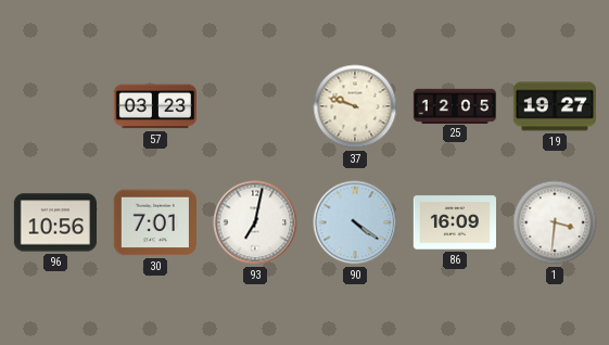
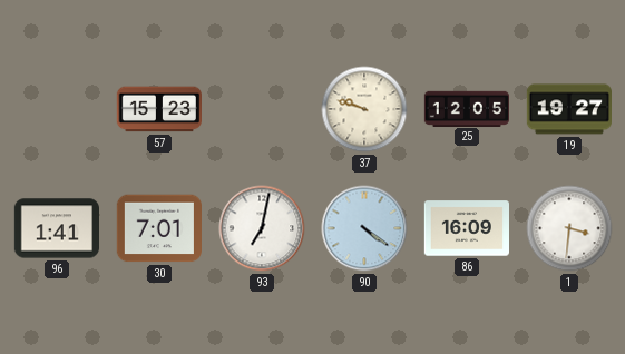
57: 03:23 -> 15:23 (158, 109)
96: 10:56 -> 1:41 (56, 228)
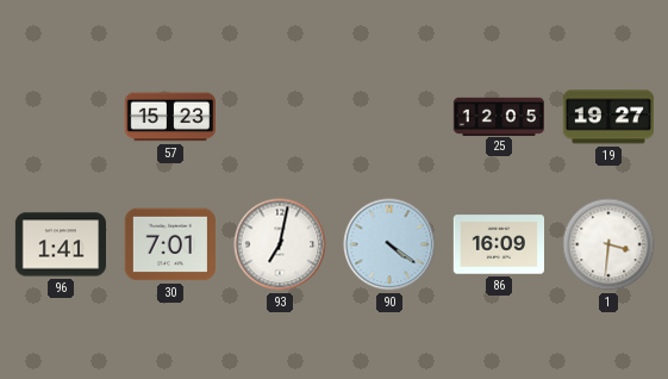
37: 9:48 -> none (364, 109)
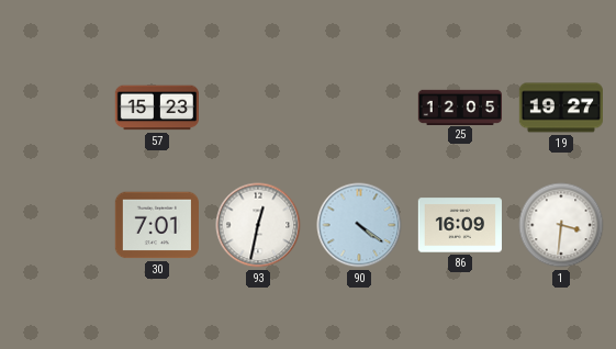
96: 1:41 -> none (60, 244)
93: 7:02 -> 12:32 (258, 225)
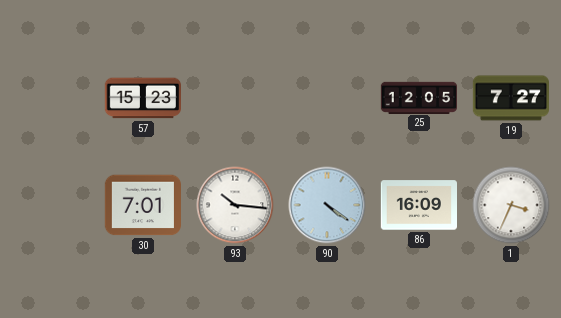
19: 19:27 -> 7:27 (510, 98)
93: 12:32 -> 10:16 (235, 205)
1: 3:31 -> 3:34 (511, 205)
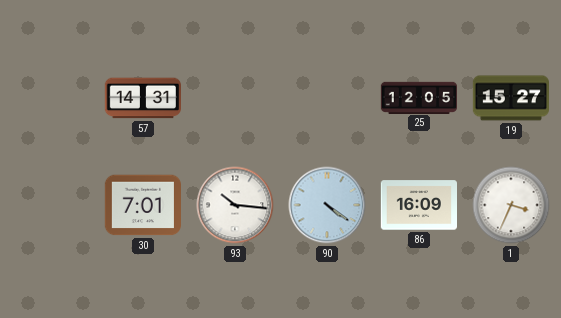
57: 15:23 -> 14:31 (142, 98)
19: 7:27 -> 15:27 (510, 98)
